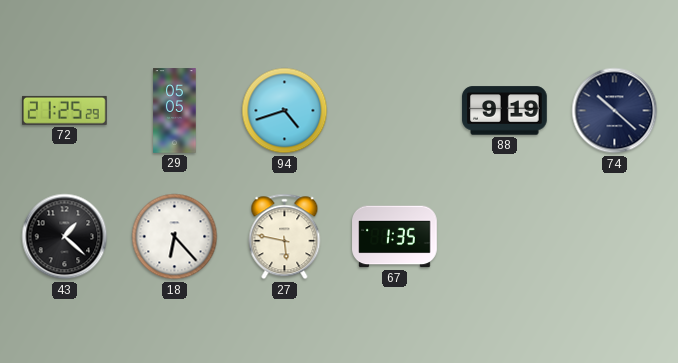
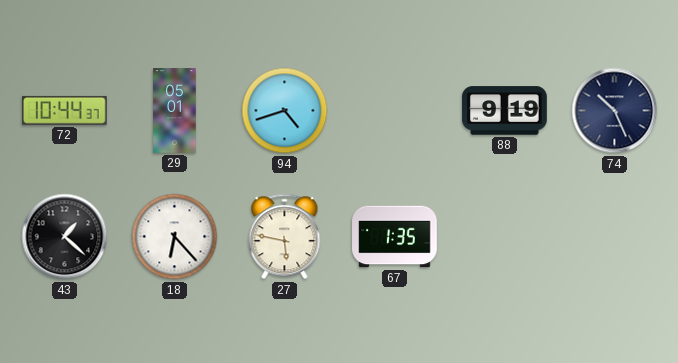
72: 21:25 -> 10:44 (65, 110)
29: 05:05 -> 05:01 (175, 111)
74: 10:22 -> 10:26 (615, 111)
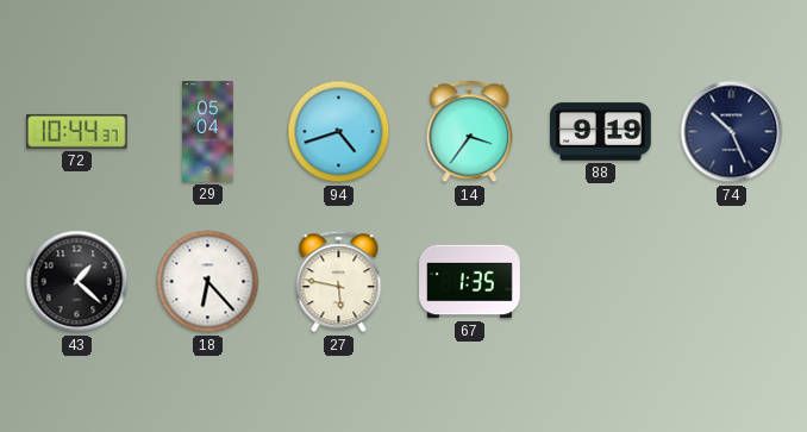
29: 05:01 -> 05:04 (208, 132)
14: none -> 3:36 (470, 132)
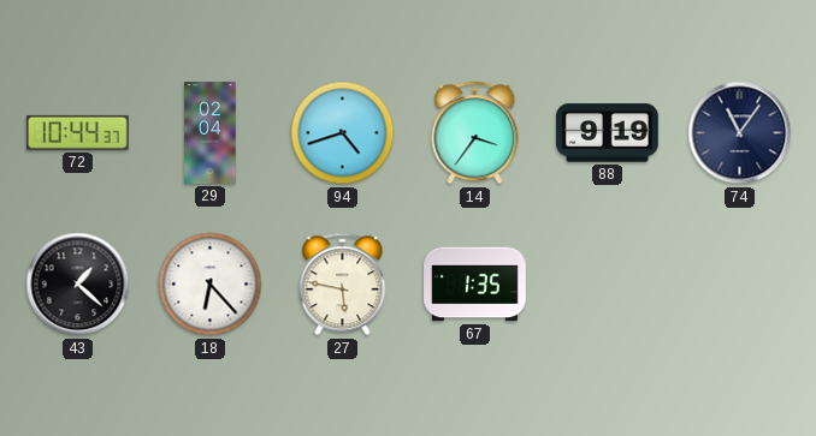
29: 05:04 -> 02:04 (211, 133)
74: 10:26 -> 11:06 (740, 133)
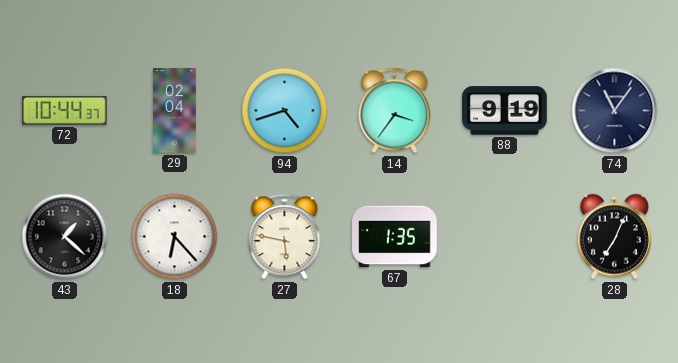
28: none -> 7:04 (614, 237)
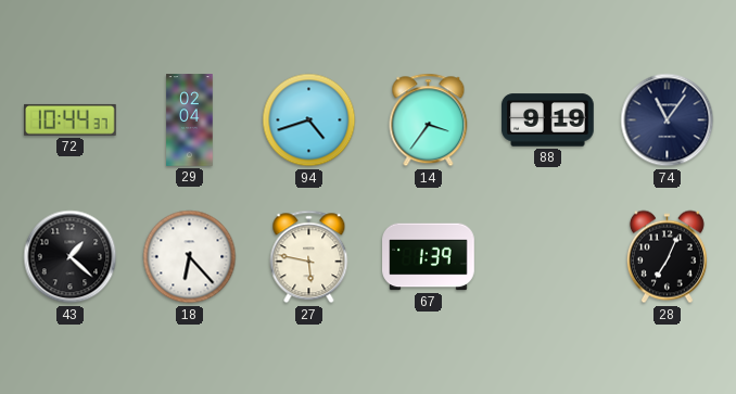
67: 1:35 -> 1:39 (429, 257)
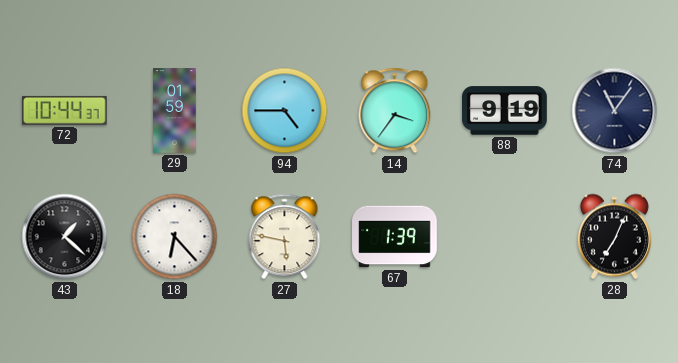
29: 02:04 -> 01:59 (175, 111)
94: 4:42 -> 4:45 (285, 111)
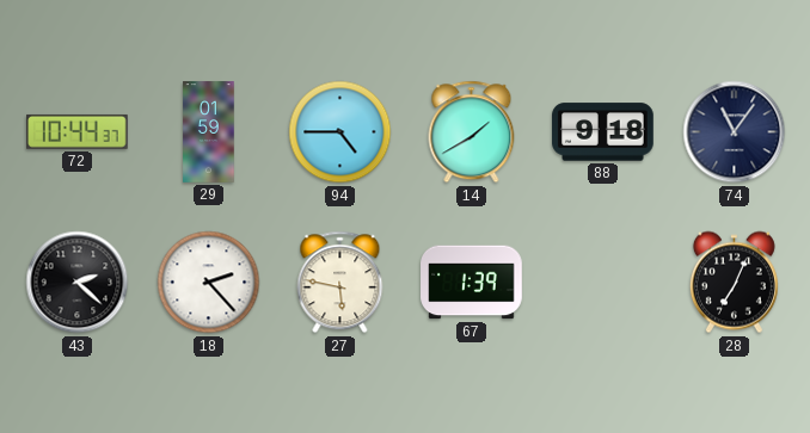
14: 3:36 -> 1:40 (472, 132)
88: 9:19 -> 9:18 (603, 132)
43: 1:22 -> 2:22 (78, 283)
18: 6:23 -> 2:23 (209, 283)
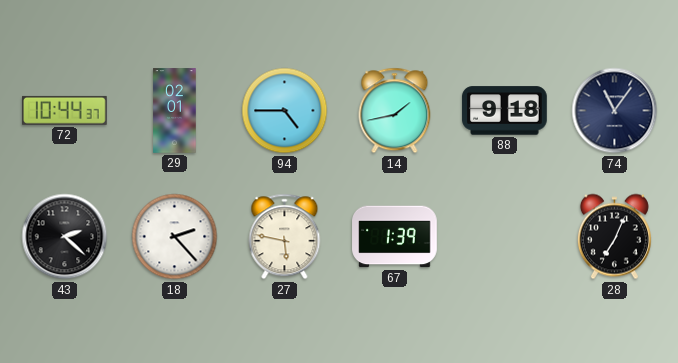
29: 01:59 -> 02:01 (175, 111)
14: 1:40 -> 1:43 (395, 111)
